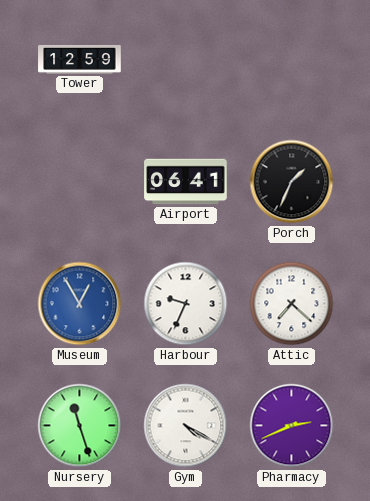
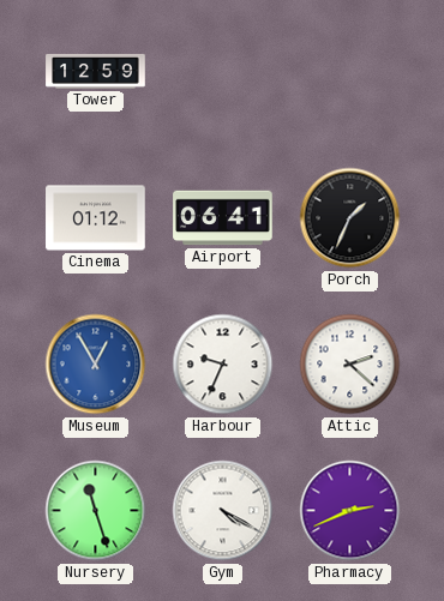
Cinema: none -> 01:12 (96, 218)
Attic: 7:22 -> 2:22 (350, 365)
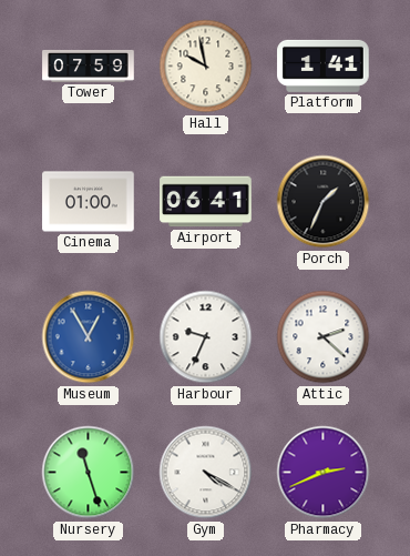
Tower: 12:59 -> 07:59 (89, 65)
Hall: none -> 9:58 (206, 67)
Platform: none -> 1:41 (324, 65)
Cinema: 01:12 -> 01:00 (89, 202)
